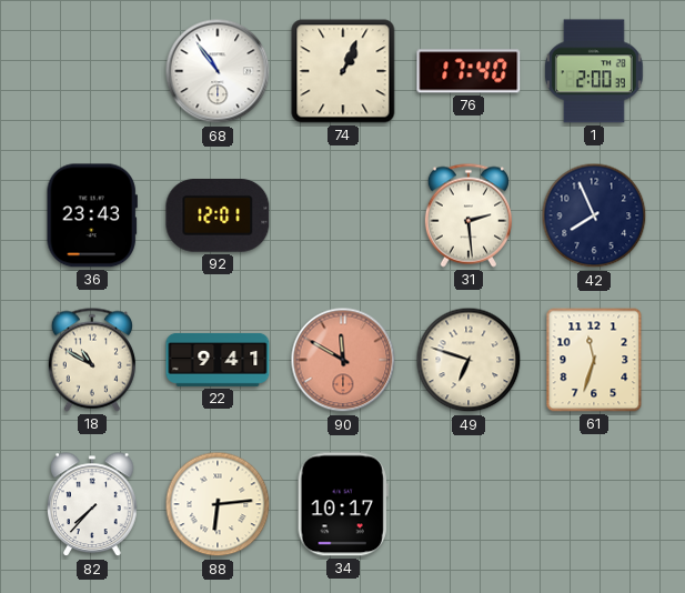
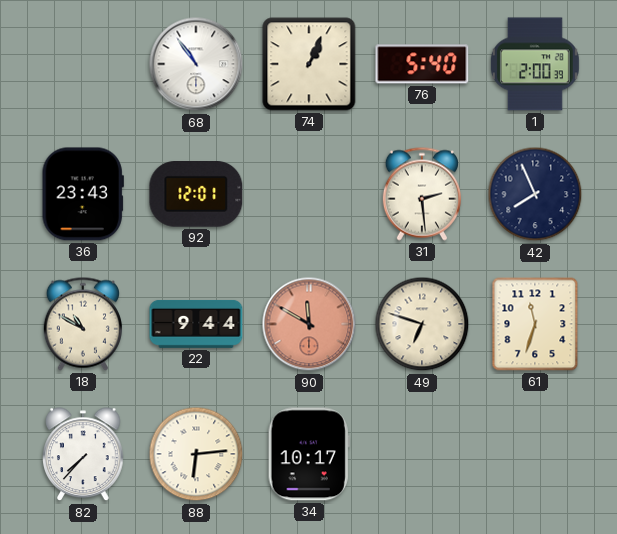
76: 17:40 -> 5:40 (422, 64)
22: 9:41 -> 9:44 (196, 324)
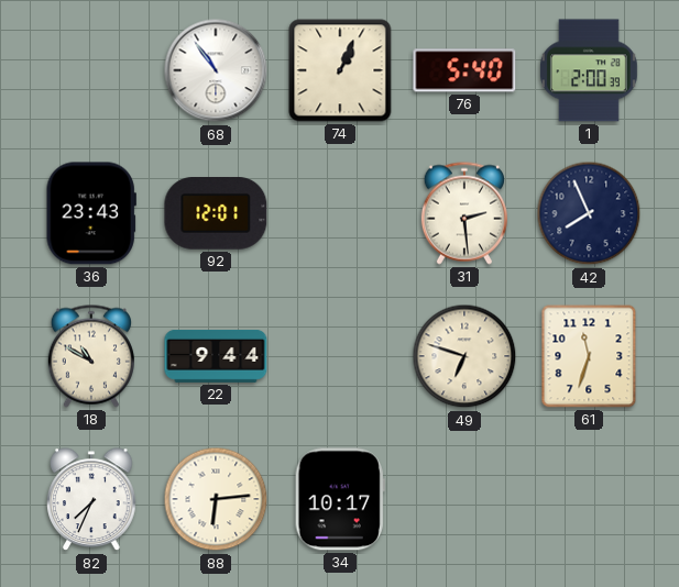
90: 11:50 -> none (309, 324)
82: 7:37 -> 7:34 (91, 500)
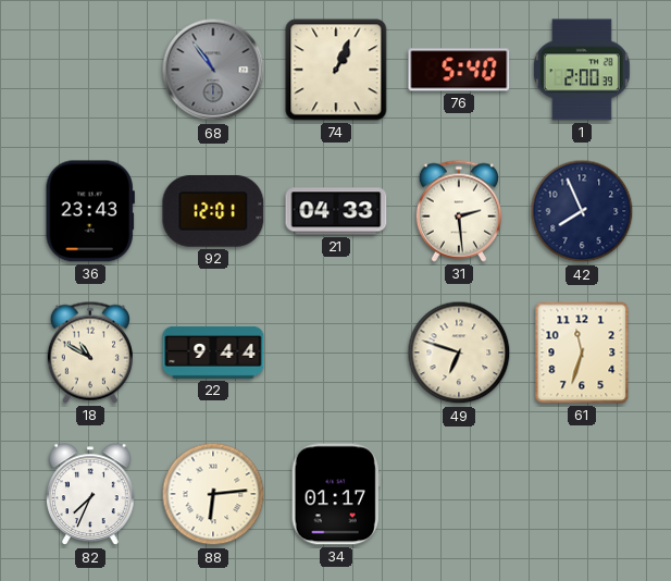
68 dial: white -> grey (213, 70)
21: none -> 04:33 (336, 211)
34: 10:17 -> 01:17 (336, 494)
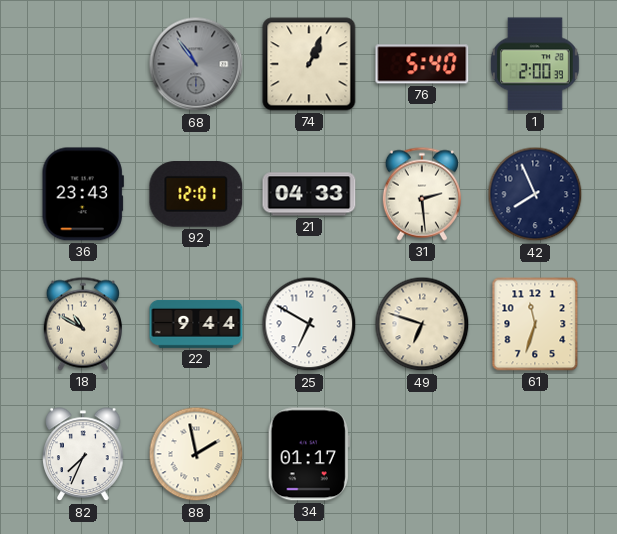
25: none -> 6:50 (309, 324)
88: 6:14 -> 1:58 (196, 454)
